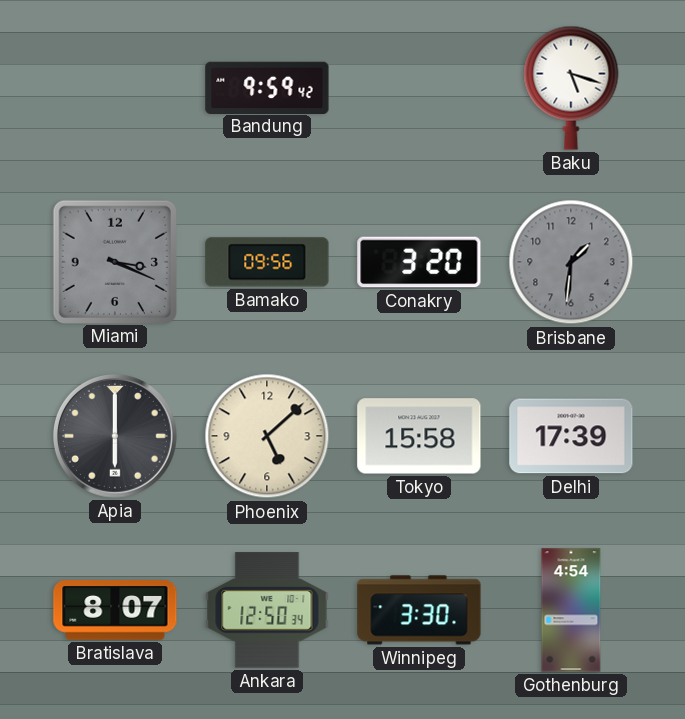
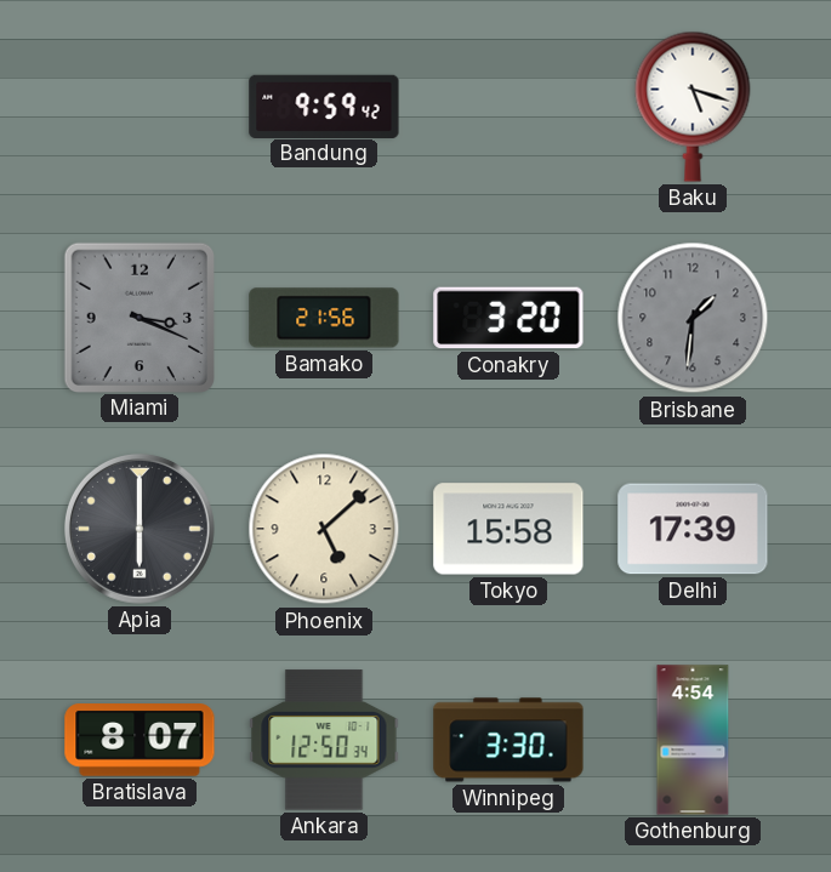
Bamako: 09:56 -> 21:56 (324, 318)
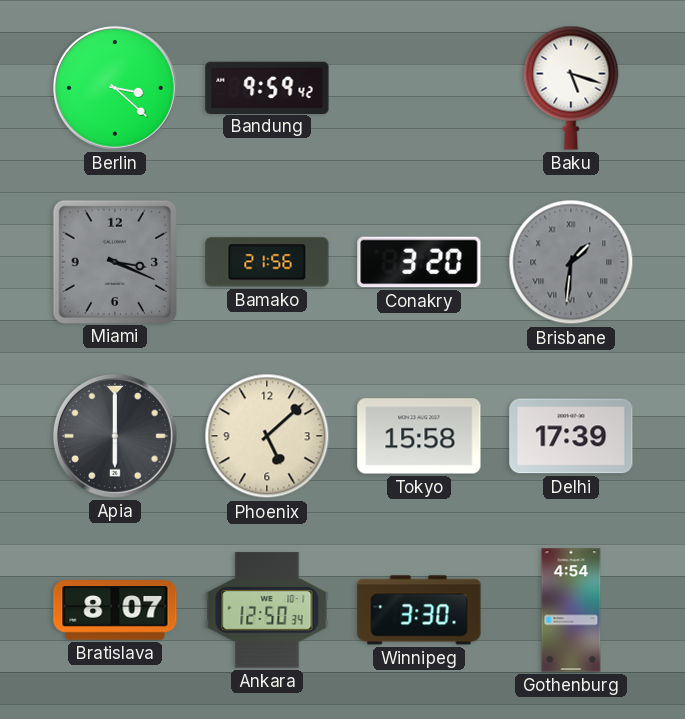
Berlin: none -> 3:22 (116, 88)
Brisbane numerals: Arabic -> Roman (571, 262)
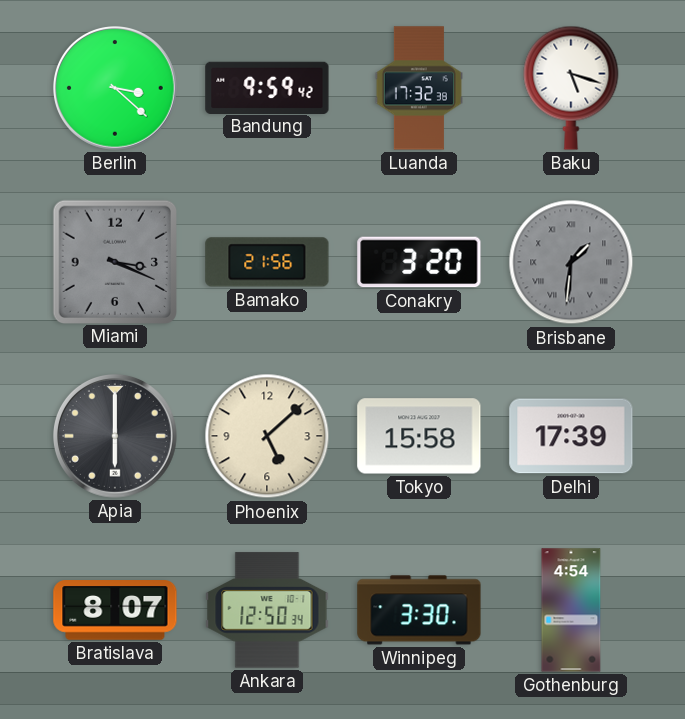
Luanda: none -> 17:32 (419, 88)
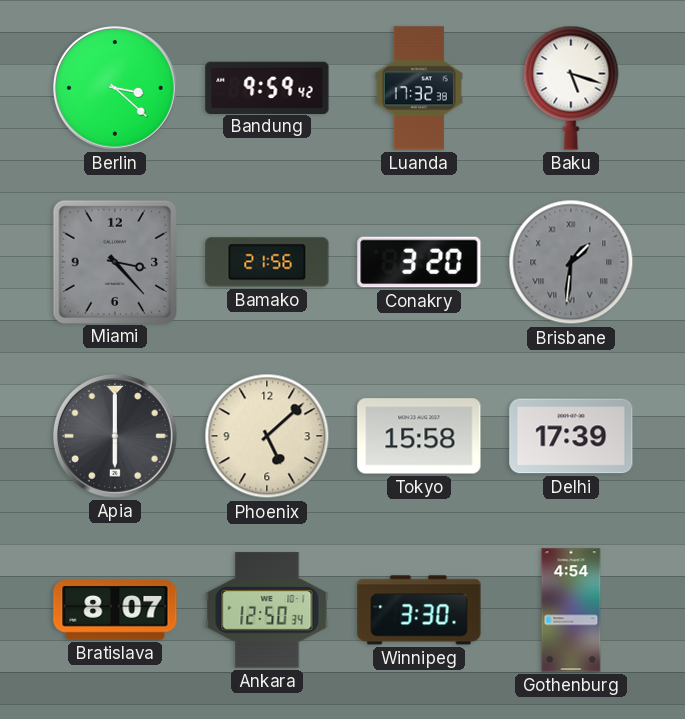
Miami: 3:19 -> 3:23 (114, 261)
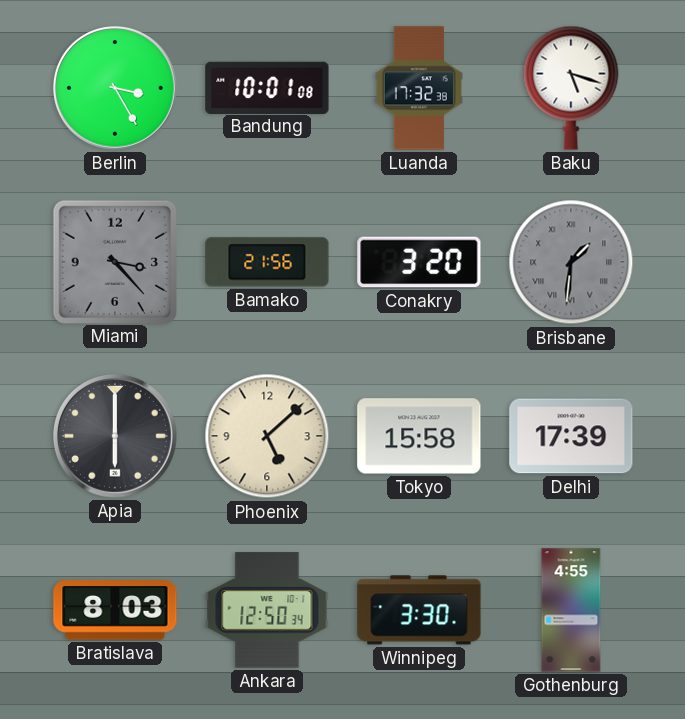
Berlin: 3:22 -> 3:25 (116, 88)
Bandung: 9:59 -> 10:01 (267, 87)
Bratislava: 8:07 -> 8:03 (115, 610)
Gothenburg: 4:54 -> 4:55 (571, 610)
